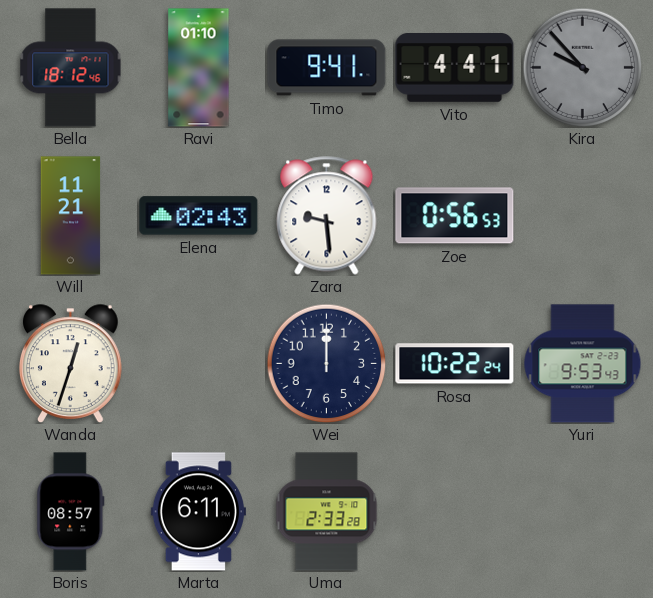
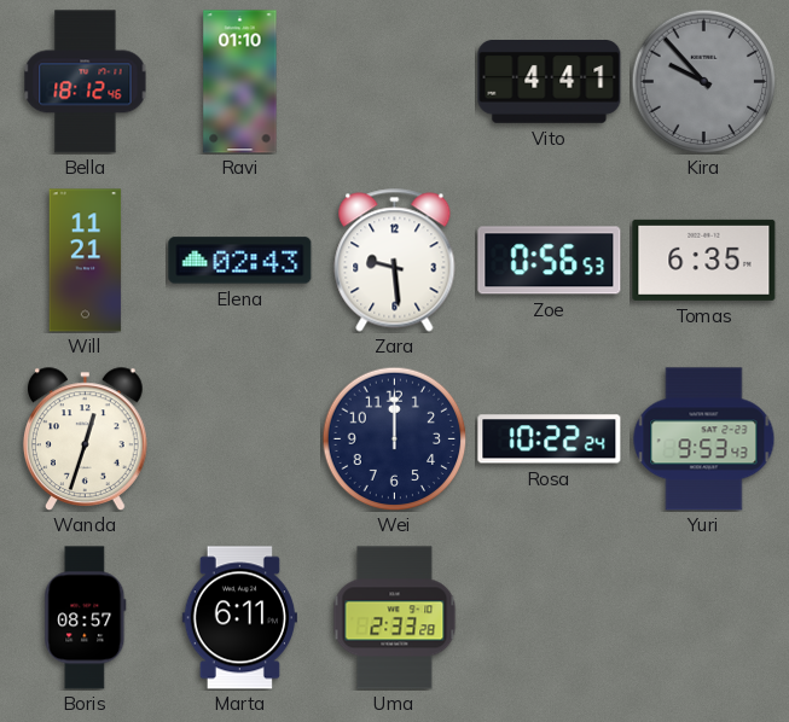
Timo: 9:41 -> none (327, 68)
Tomas: none -> 6:35 (704, 260)
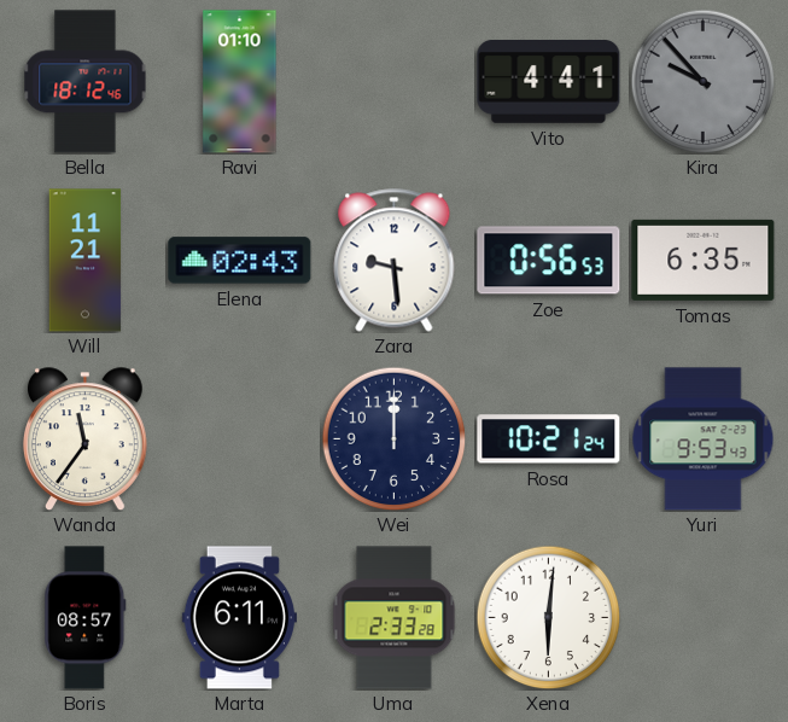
Wanda: 12:33 -> 11:36 (86, 438)
Rosa: 10:22 -> 10:21 (549, 439)
Xena: none -> 6:01 (548, 617)
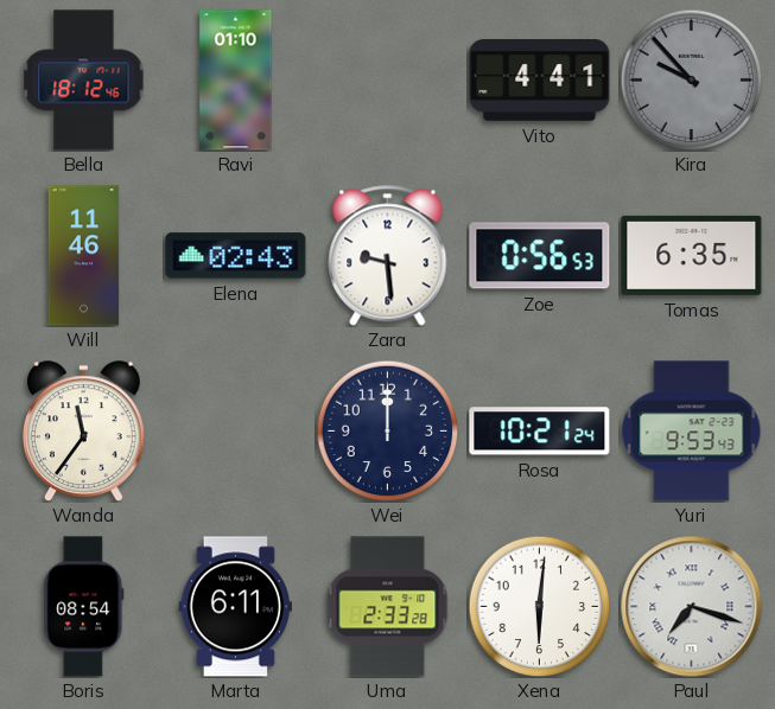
Will: 11:21 -> 11:46 (84, 256)
Boris: 08:57 -> 08:54 (84, 607)
Paul: none -> 7:18 (692, 607)
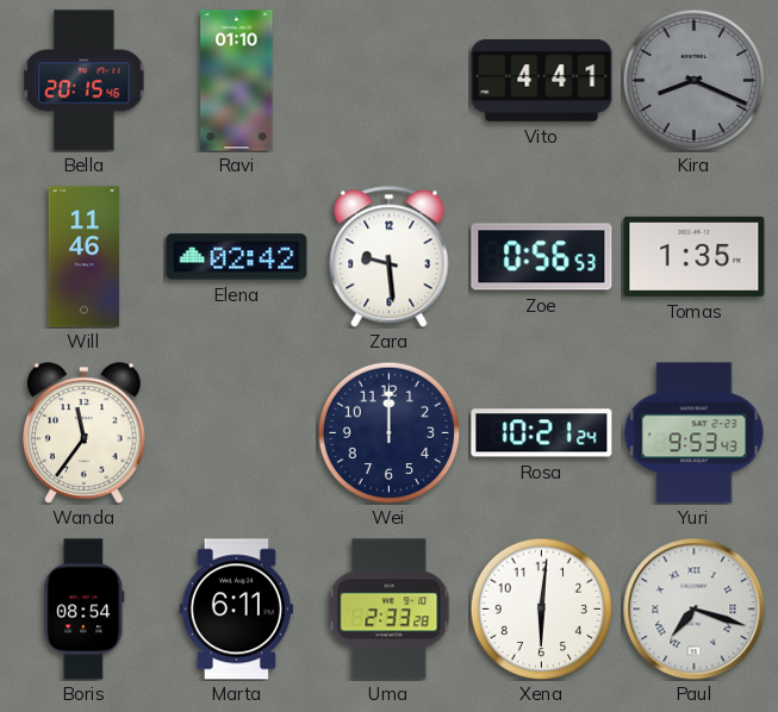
Bella: 18:12 -> 20:15 (85, 81)
Kira: 9:53 -> 8:19 (693, 80)
Elena: 02:43 -> 02:42 (237, 257)
Tomas: 6:35 -> 1:35 (695, 256)
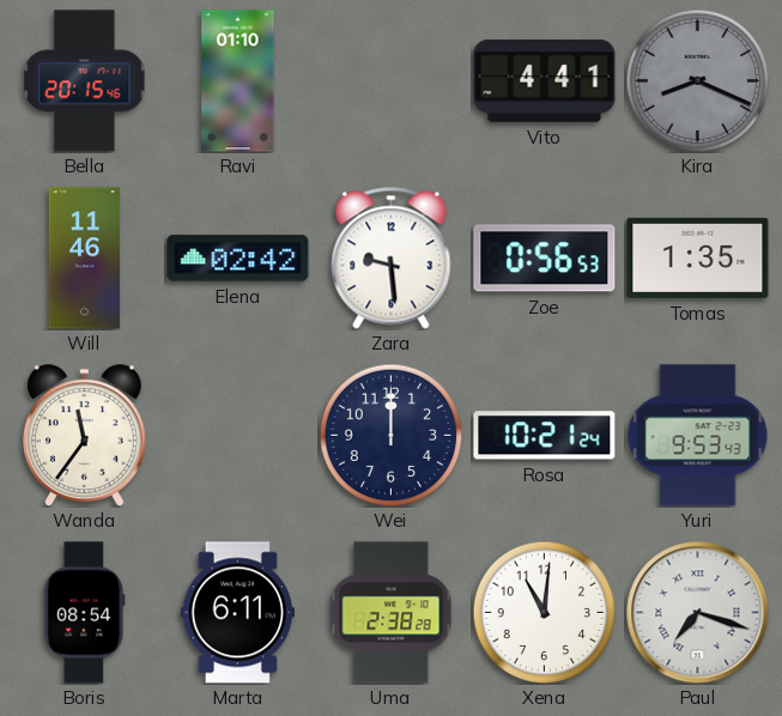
Uma: 2:33 -> 2:38 (392, 613)
Xena: 6:01 -> 11:01 (544, 612)
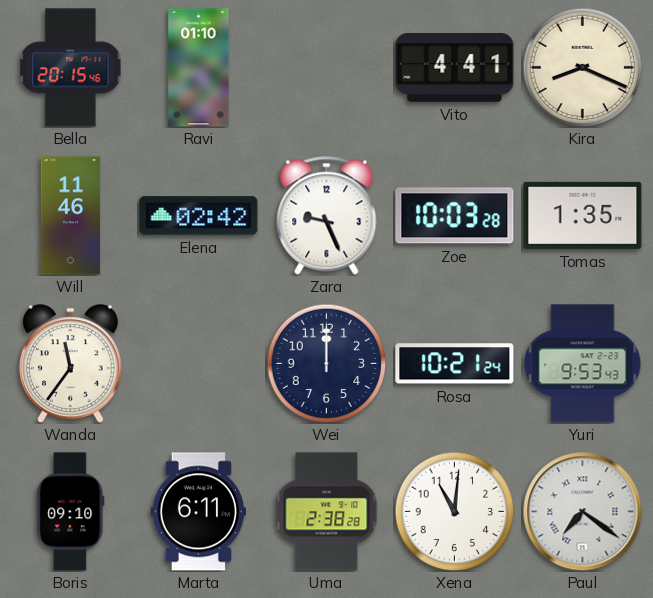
Kira dial: grey -> cream (582, 67)
Zara: 9:29 -> 9:26 (327, 216)
Zoe: 0:56 -> 10:03 (455, 216)
Boris: 08:54 -> 09:10 (71, 512)
Paul: 7:18 -> 7:21 (583, 512)
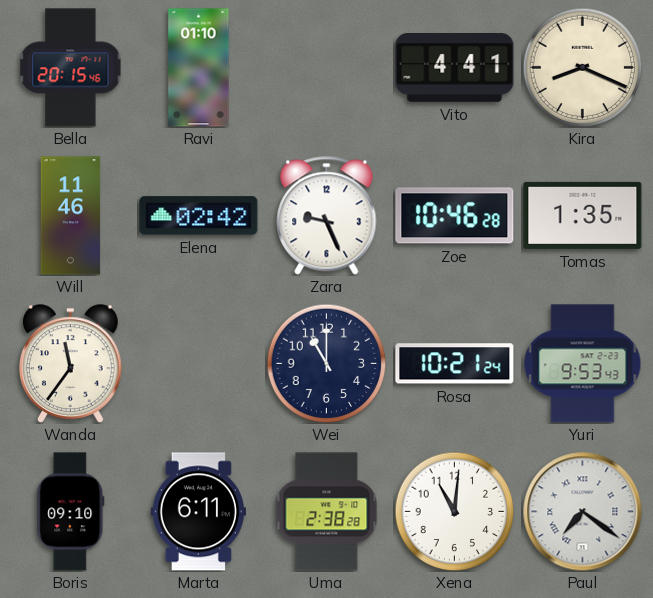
Zoe: 10:03 -> 10:46 (455, 216)
Wei: 12:00 -> 11:00 (326, 363)
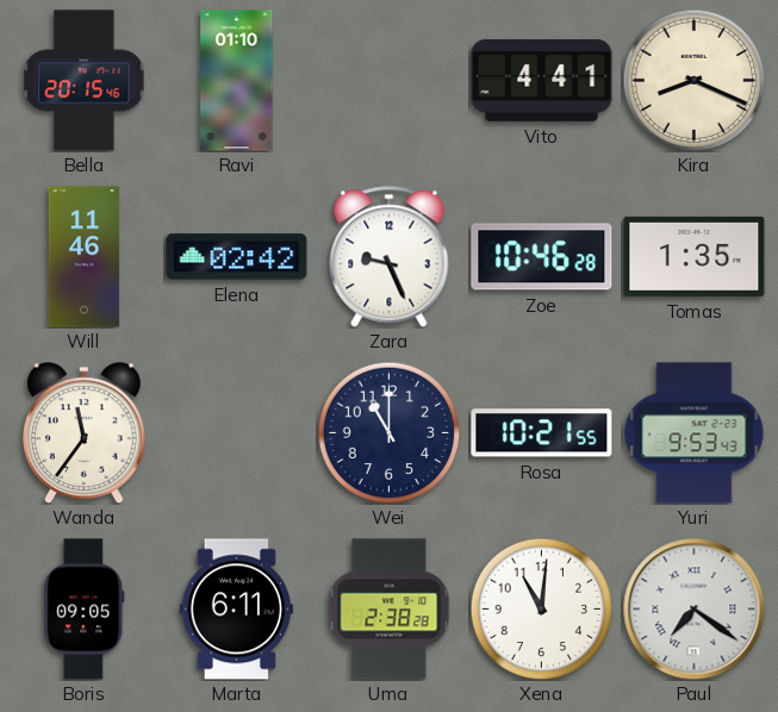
Rosa: 10:21:24 -> 10:21:55 (542, 433)
Boris: 09:10 -> 09:05 (85, 610)
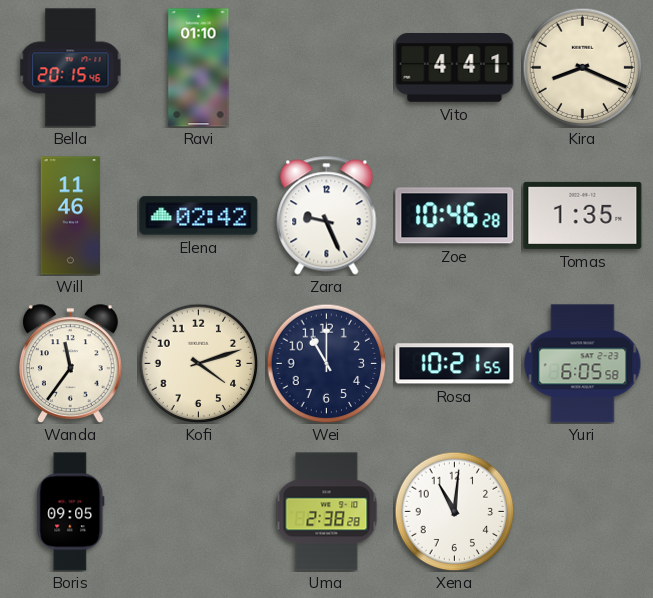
Kofi: none -> 4:12 (198, 363)
Yuri: 9:53 -> 6:05 (583, 364)
Marta: 6:11 -> none (236, 610)
Paul: 7:21 -> none (695, 610)
